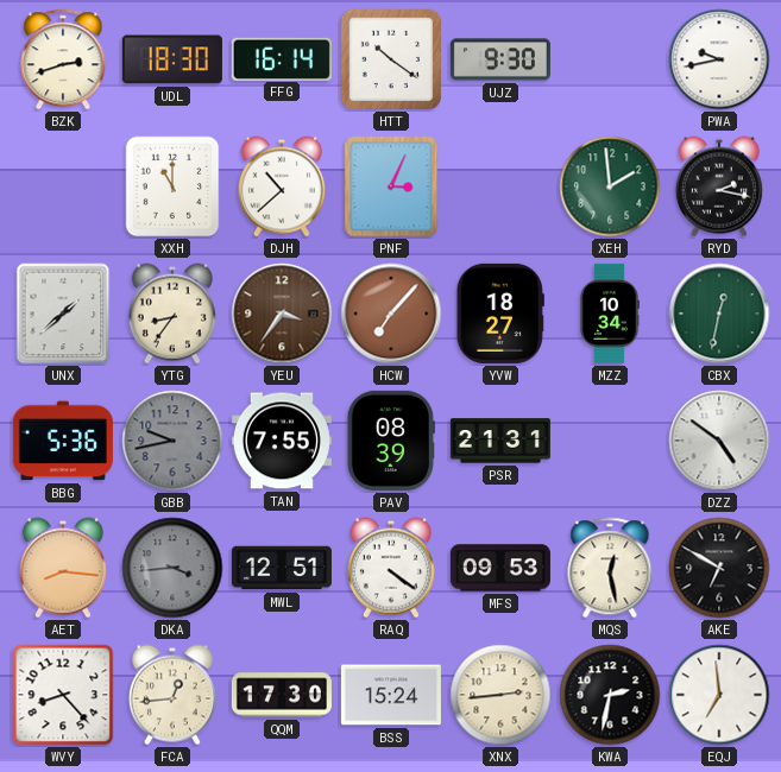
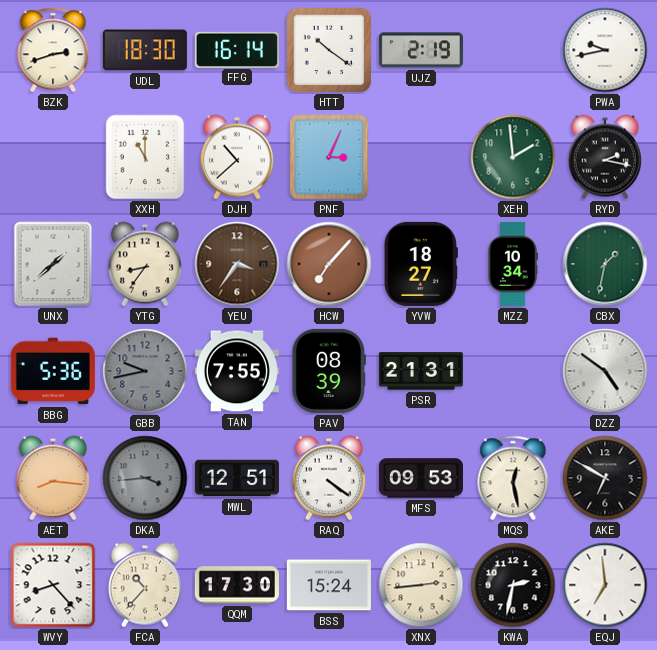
UJZ: 9:30 -> 2:19 (421, 50)
CBX: 12:32 -> 1:32 (605, 264)
FCA: 12:44 -> 10:37 (145, 585)
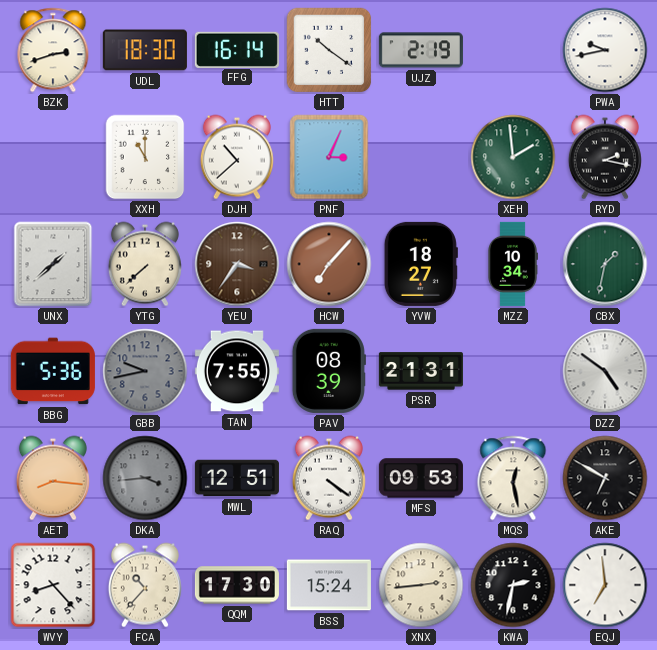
YTG: 8:36 -> 7:38 (145, 264)
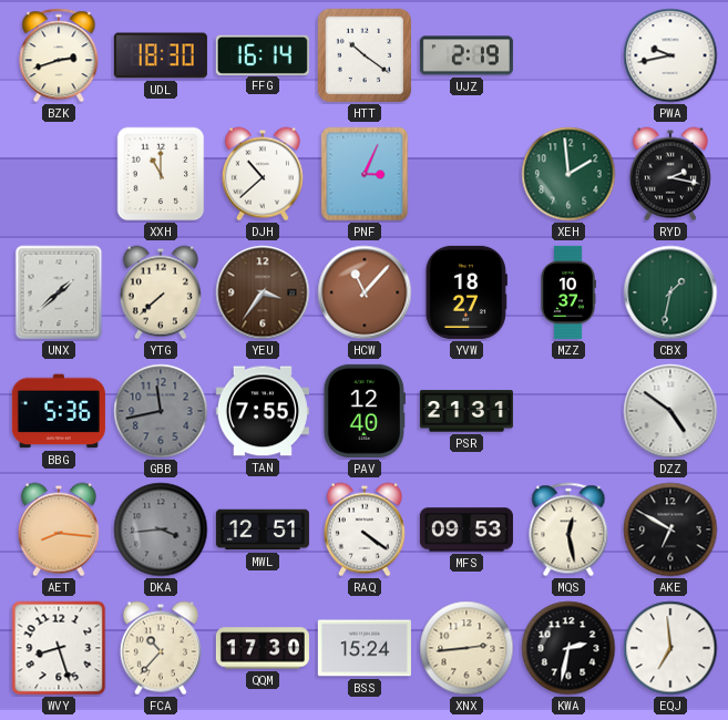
HCW: 7:07 -> 11:07 (365, 292)
MZZ: 10:34 -> 10:37 (568, 292)
GBB: 9:43 -> 11:43 (161, 411)
PAV: 08:39 -> 12:40 (365, 411)
WVY: 8:23 -> 8:27 (59, 648)
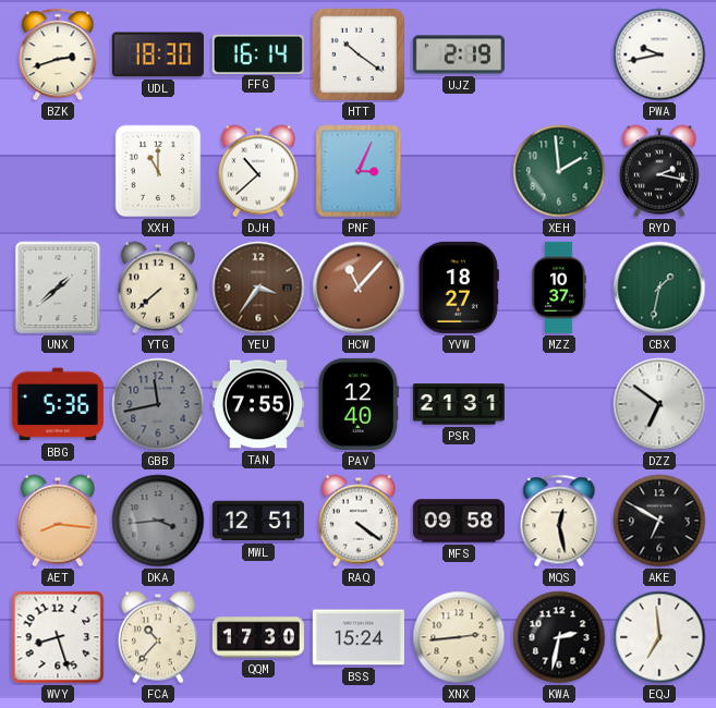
DZZ: 4:51 -> 6:51 (659, 404)
MFS: 09:53 -> 09:58 (459, 521)
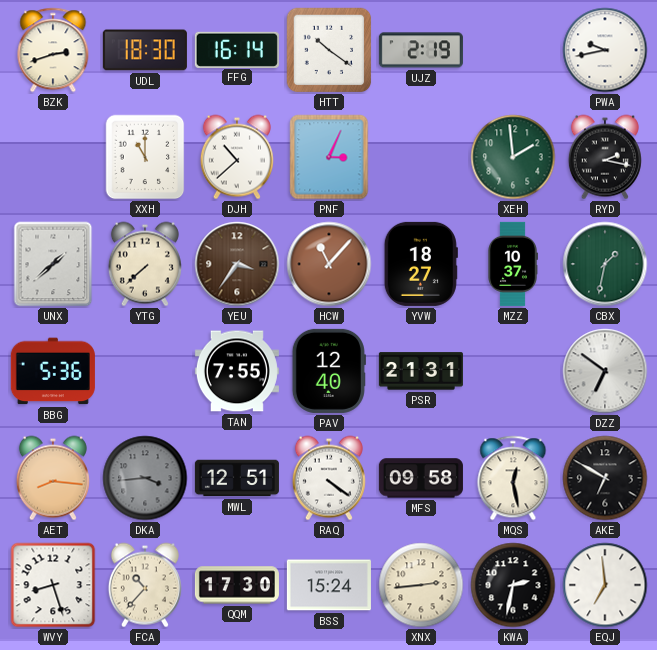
GBB: 11:43 -> none (158, 404)
